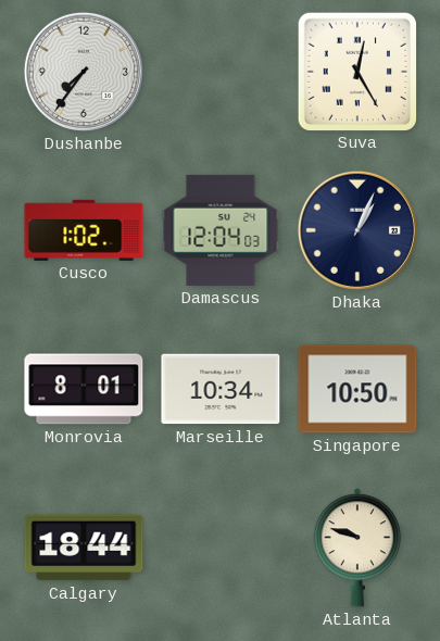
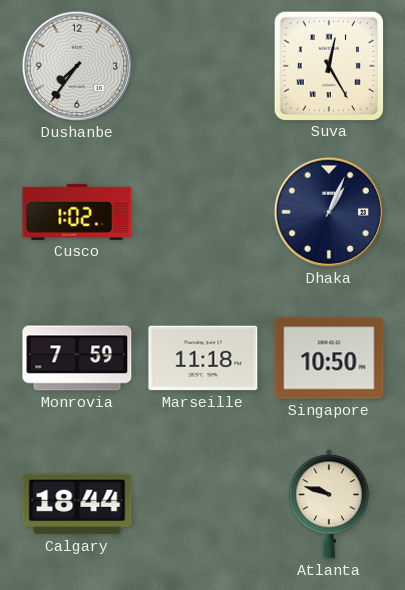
Damascus: 12:04 -> none (221, 230)
Monrovia: 8:01 -> 7:59 (77, 358)
Marseille: 10:34 -> 11:18 (203, 358)
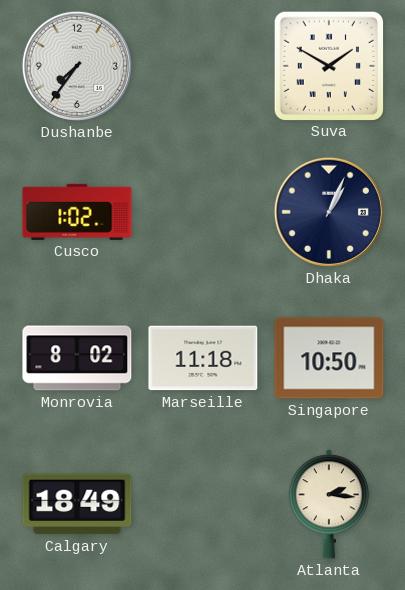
Suva: 12:25 -> 1:50 (329, 65)
Monrovia: 7:59 -> 8:02 (77, 358)
Calgary: 18:44 -> 18:49 (77, 504)
Atlanta: 9:48 -> 2:16 (329, 504)
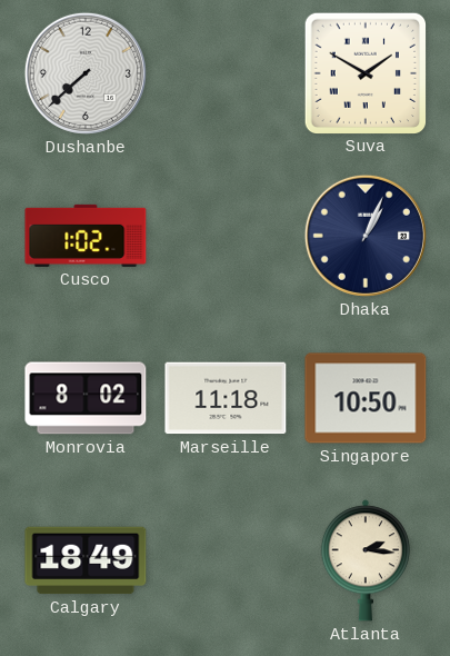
Dushanbe: 7:36 -> 7:38 (86, 73)
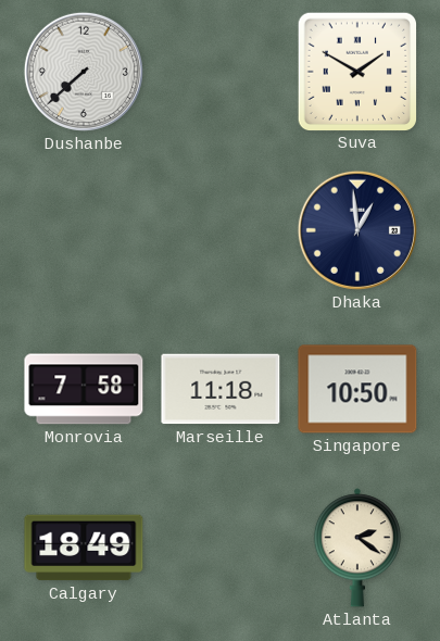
Cusco: 1:02 -> none (86, 236)
Dhaka: 1:04 -> 12:59 (357, 230)
Monrovia: 8:02 -> 7:58 (84, 389)
Atlanta: 2:16 -> 2:21 (357, 548)
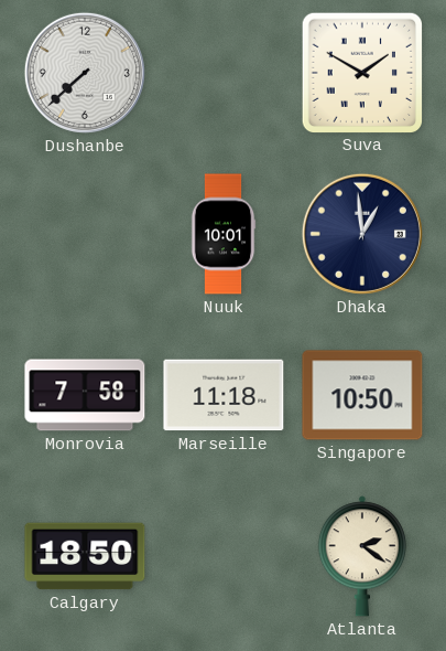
Nuuk: none -> 10:01 (224, 234)
Calgary: 18:49 -> 18:50 (85, 556)
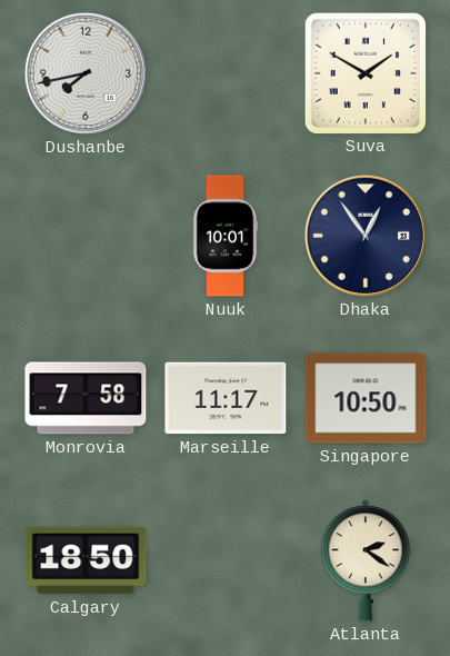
Dushanbe: 7:38 -> 7:43 (86, 73)
Dhaka: 12:59 -> 12:54 (366, 236)
Marseille: 11:18 -> 11:17 (226, 398)
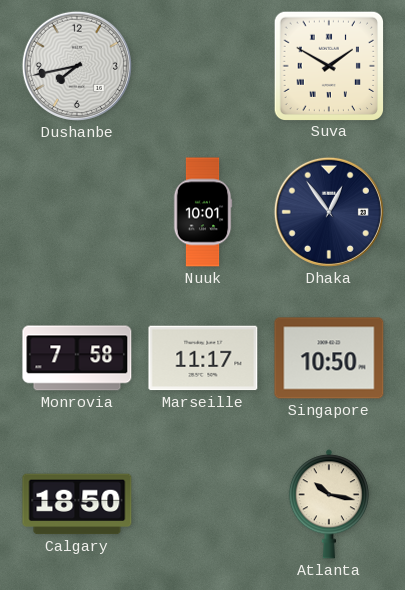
Atlanta: 2:21 -> 10:17 (329, 504)
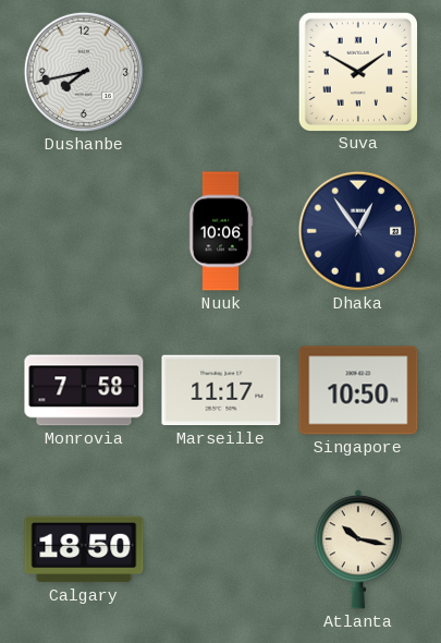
Nuuk: 10:01 -> 10:06 (221, 231)
